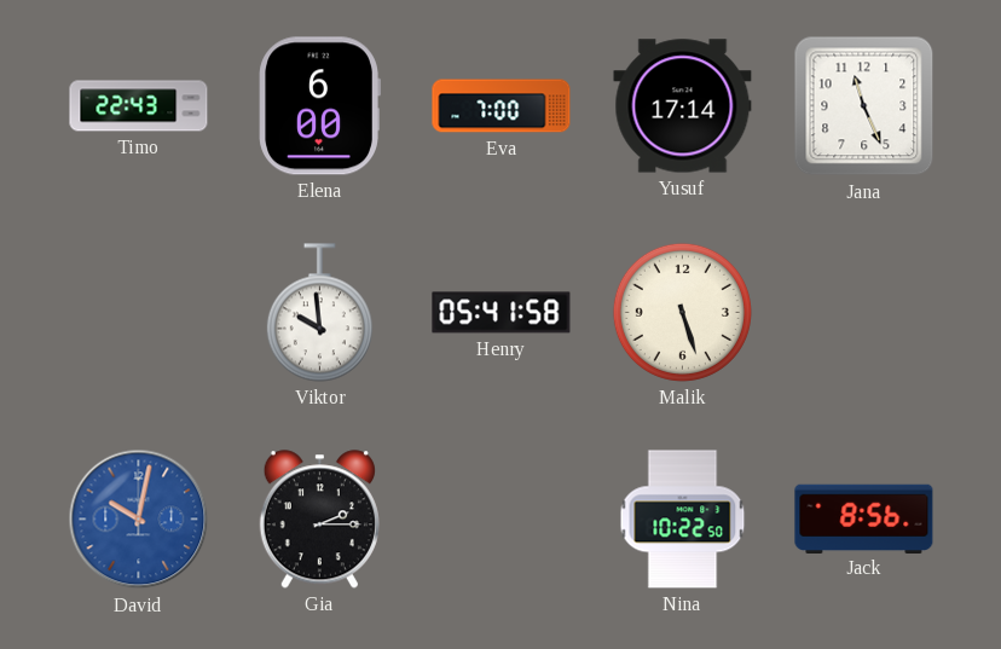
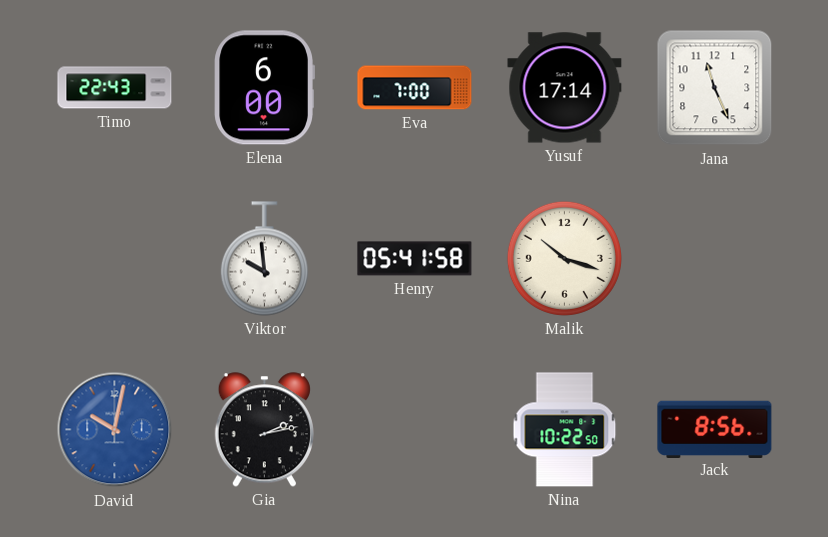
Malik: 5:27 -> 10:18 (564, 258)
Gia: 2:15 -> 2:13 (264, 430)
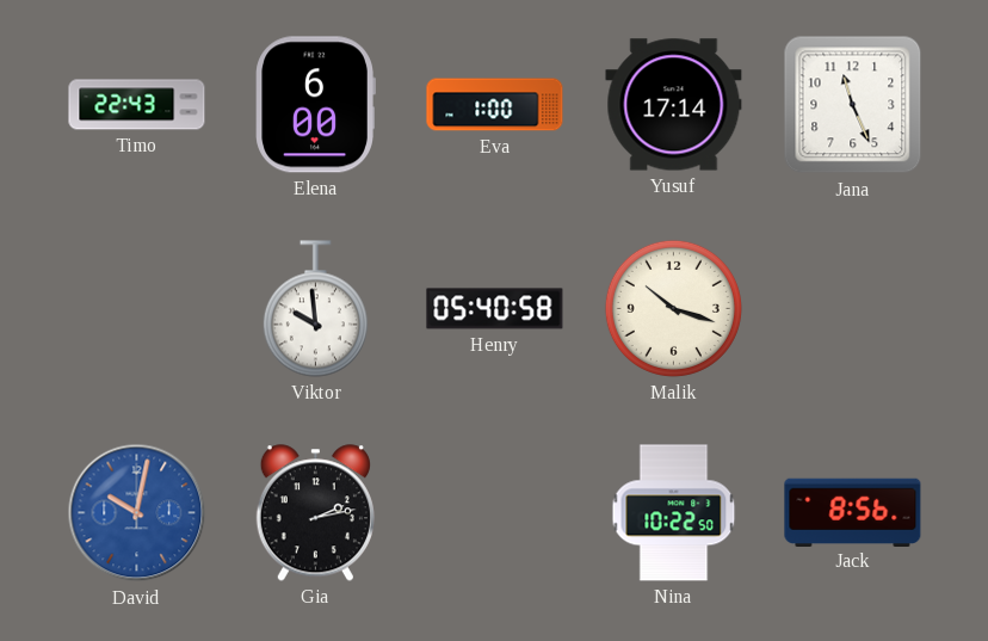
Eva: 7:00 -> 1:00 (495, 105)
Henry: 05:41 -> 05:40 (495, 309)
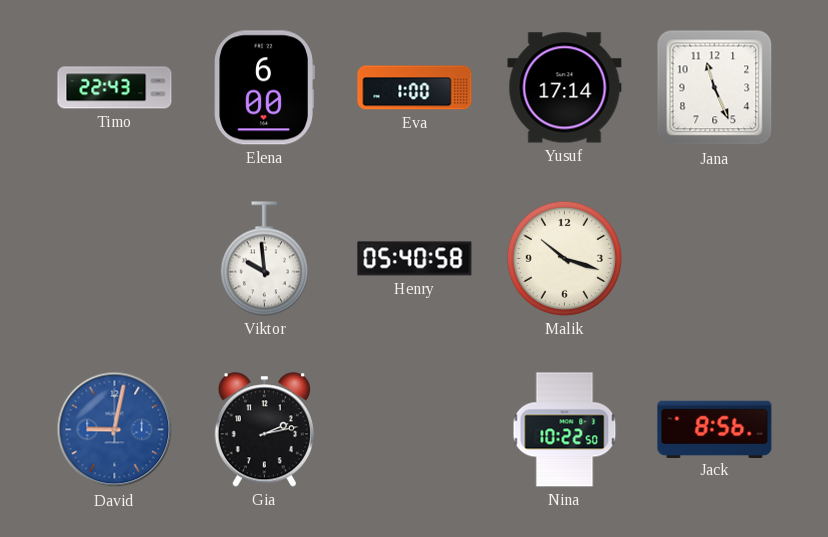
David: 10:02 -> 9:02 (115, 430)
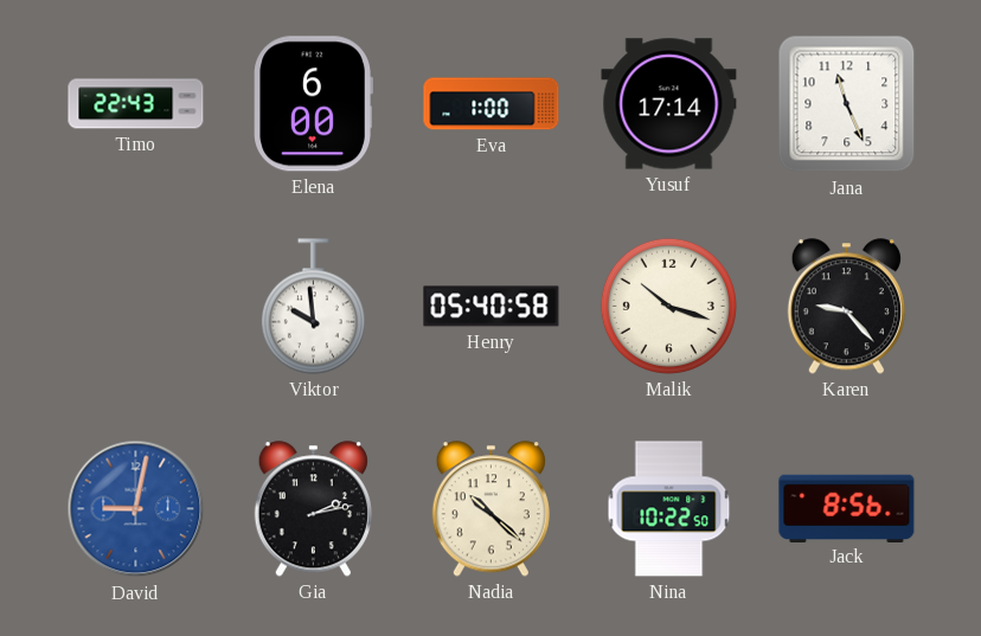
Karen: none -> 9:23 (846, 307)
Nadia: none -> 10:22 (490, 509)
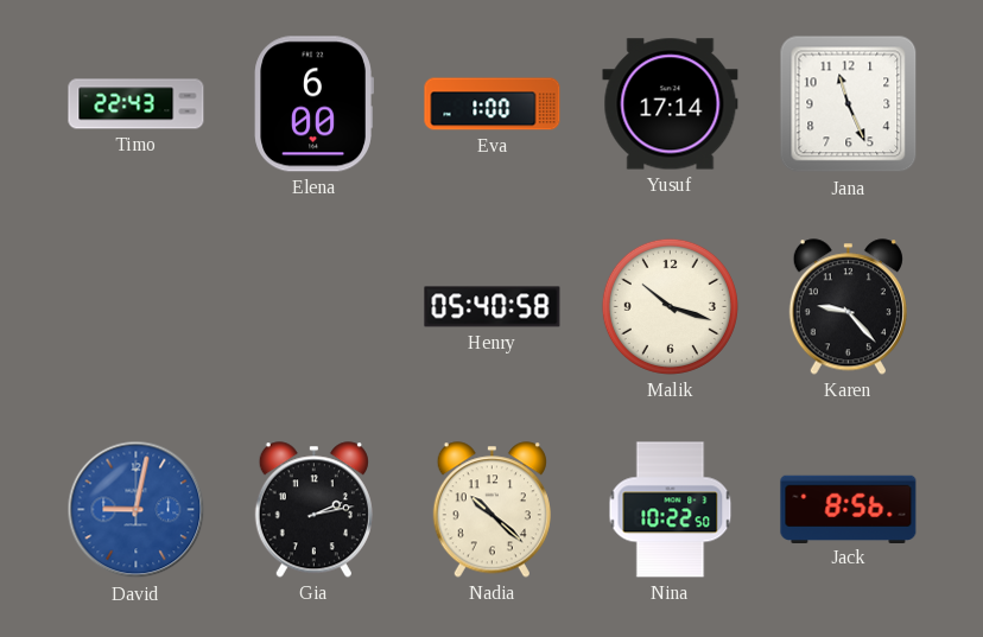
Viktor: 9:59 -> none (313, 307)
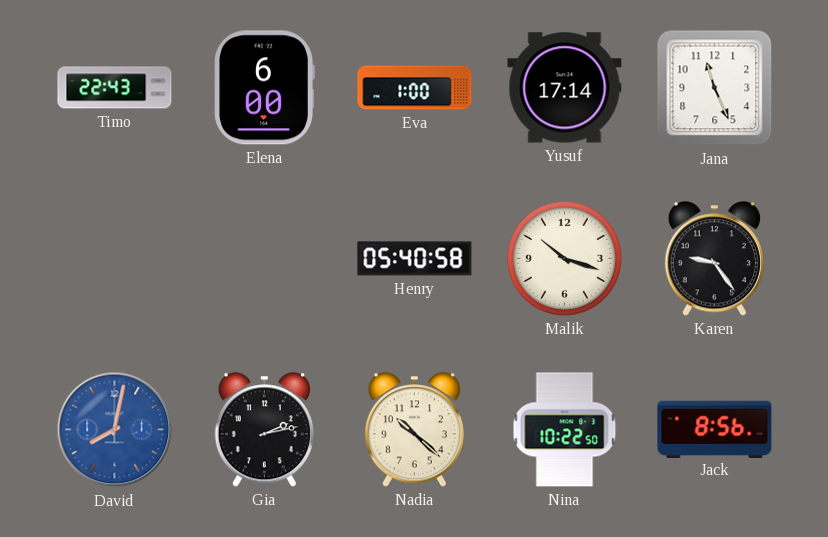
Karen: 9:23 -> 9:24 (714, 259)
David: 9:02 -> 8:02 (115, 430)
